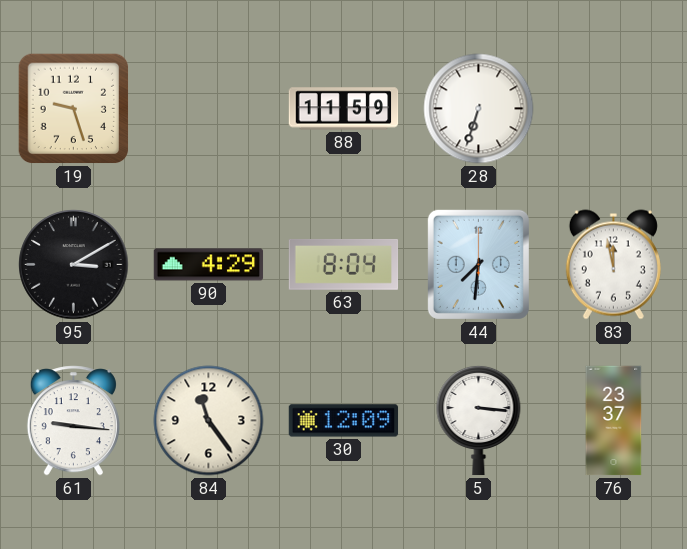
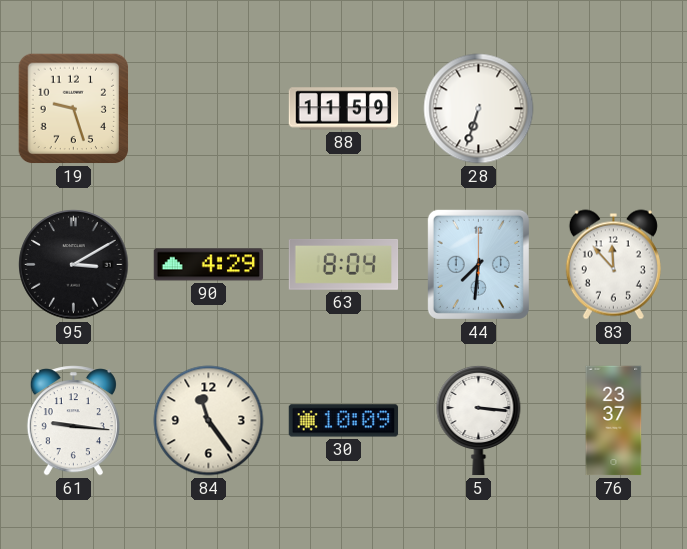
83: 11:58 -> 11:53 (613, 265)
30: 12:09 -> 10:09 (344, 421)
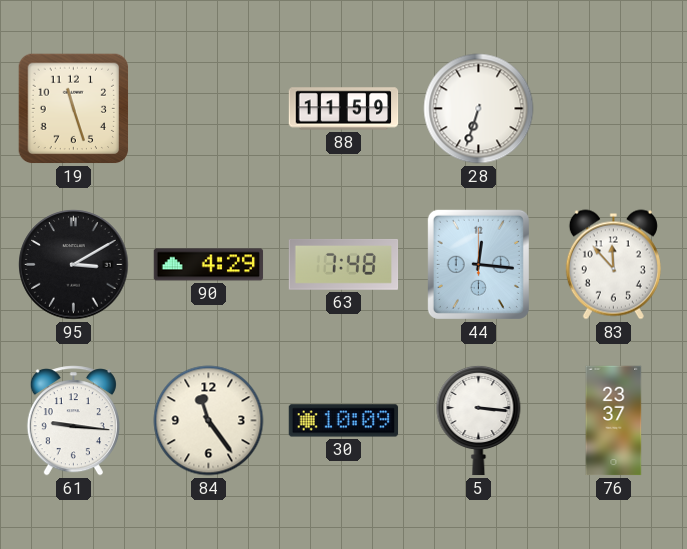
19: 9:27 -> 11:27 (74, 109)
63: 8:04 -> 7:48 (344, 265)
44: 7:31 -> 12:16 (478, 264)
